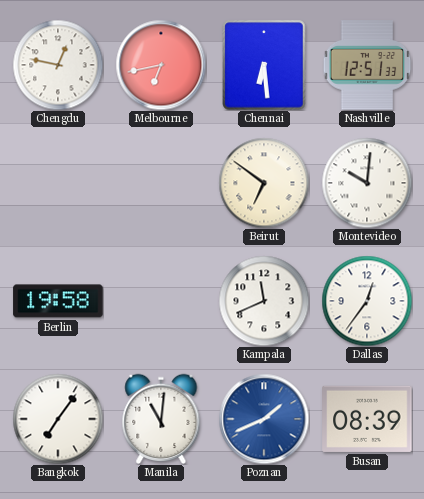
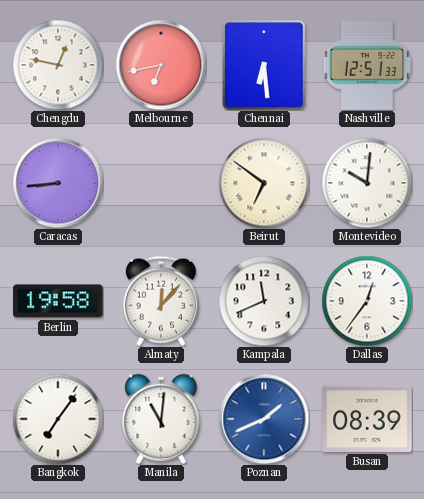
Caracas: none -> 8:44 (58, 183)
Almaty: none -> 12:07 (161, 301)
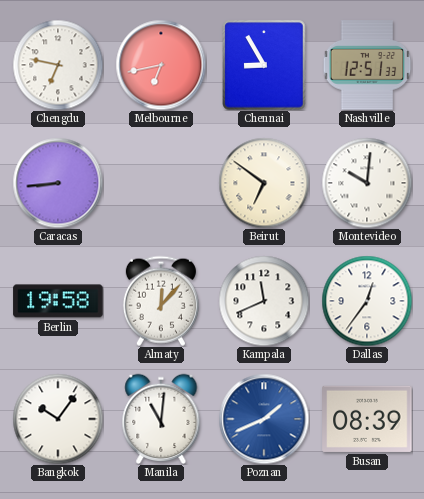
Chengdu: 12:47 -> 6:47 (58, 65)
Chennai: 6:29 -> 8:55 (264, 65)
Bangkok: 7:06 -> 10:06 (58, 419)
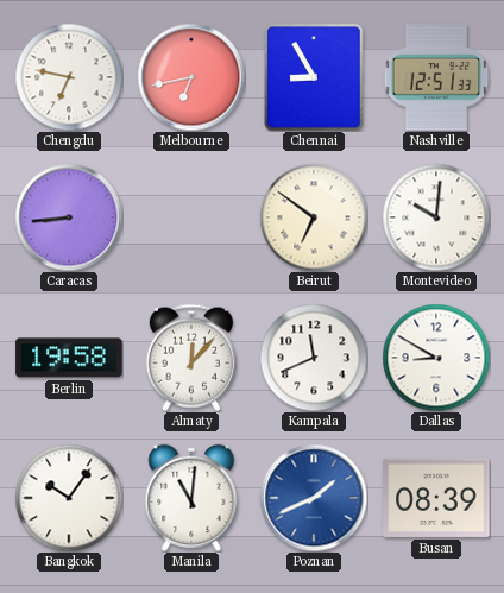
Dallas: 12:36 -> 8:50 (436, 358)
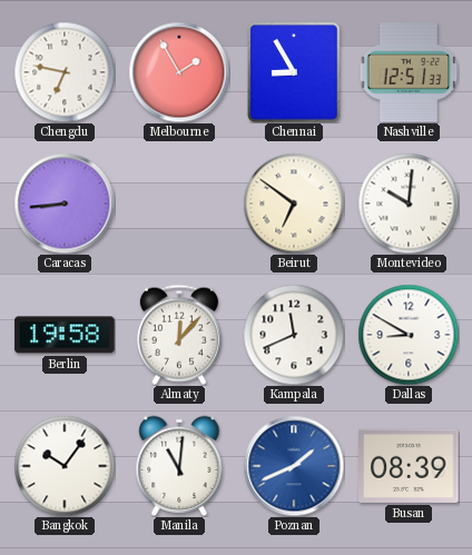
Melbourne: 6:43 -> 1:55 (179, 72)
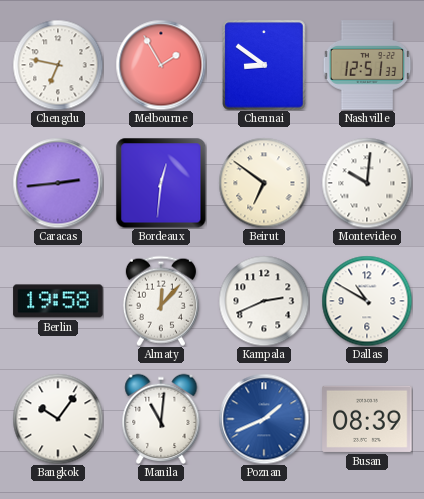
Chennai: 8:55 -> 8:51 (264, 65)
Caracas: 8:44 -> 2:44 (58, 183)
Bordeaux: none -> 12:31 (161, 183)
Kampala: 11:41 -> 2:41 (264, 301)
Dallas: 8:50 -> 10:50 (367, 301)
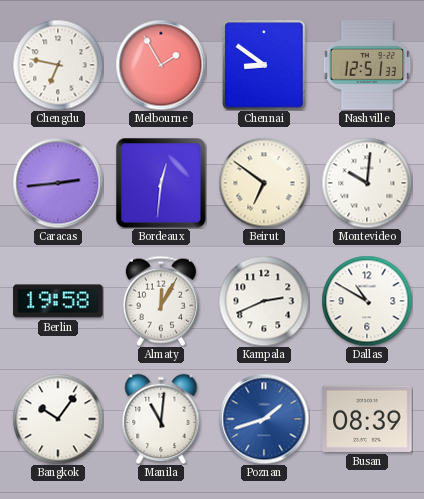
Almaty: 12:07 -> 12:05 (161, 301)
Poznan: 1:41 -> 1:42 (264, 419)
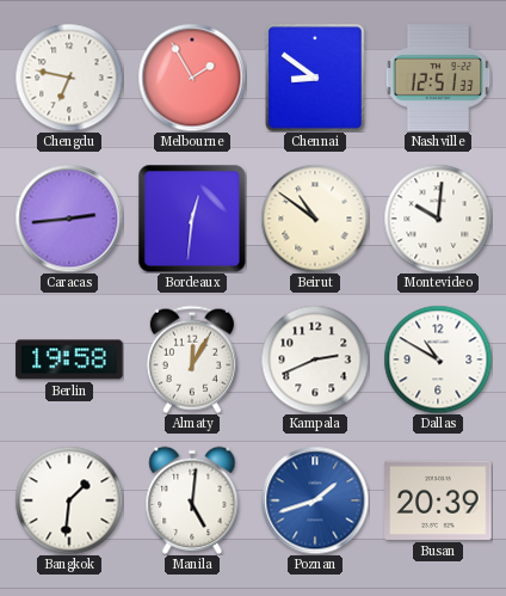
Beirut: 6:51 -> 10:51 (315, 219)
Bangkok: 10:06 -> 1:31 (69, 500)
Manila: 11:01 -> 5:01 (192, 500)
Busan: 08:39 -> 20:39 (438, 500)
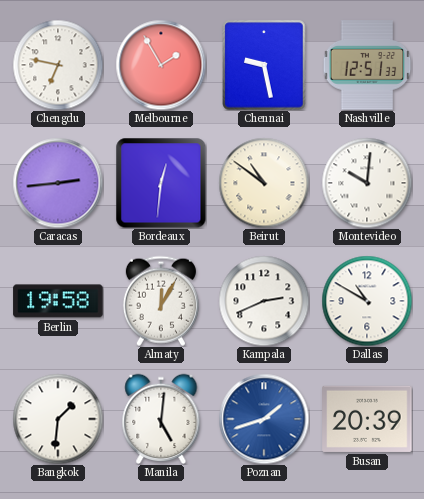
Chennai: 8:51 -> 9:28 (264, 65)
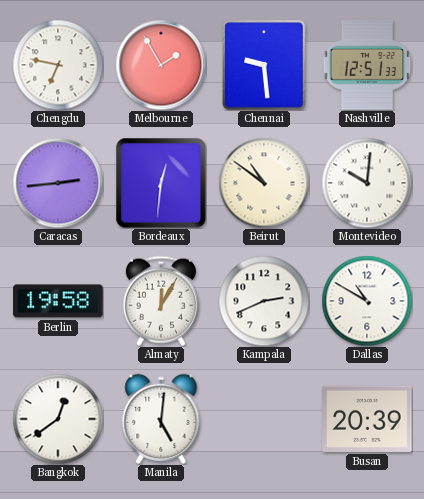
Chennai: 9:28 -> 9:29 (264, 65)
Bangkok: 1:31 -> 12:39 (58, 419)
Poznan: 1:42 -> none (264, 419)
